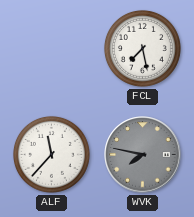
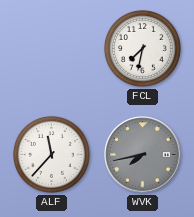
FCL: 7:28 -> 7:32 (142, 48)
WVK: 7:47 -> 7:43 (143, 155)
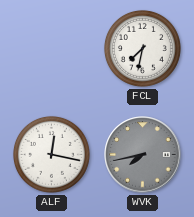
ALF: 11:37 -> 12:17 (51, 154)
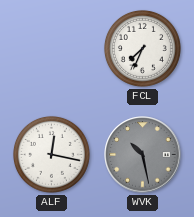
FCL: 7:32 -> 7:34 (142, 48)
WVK: 7:43 -> 10:28 (143, 155)
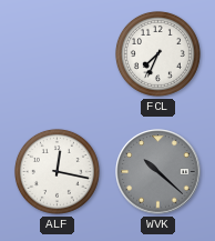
WVK: 10:28 -> 10:22 (158, 172)
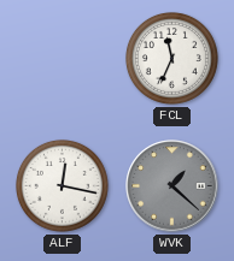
FCL: 7:34 -> 11:34 (171, 58)
WVK: 10:22 -> 1:22 (172, 186)
